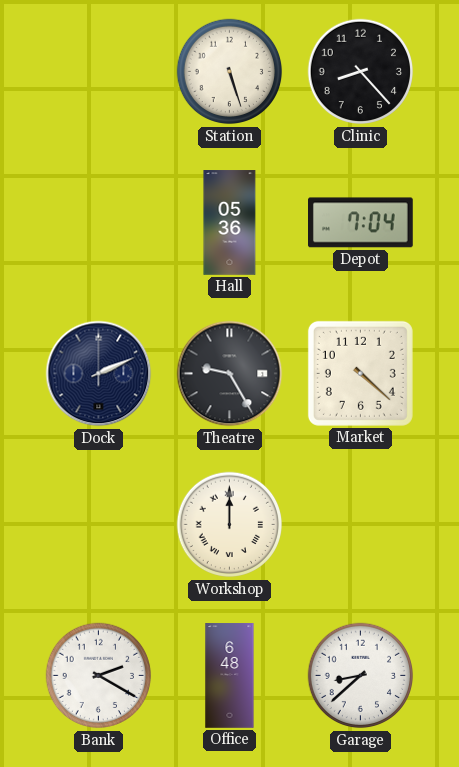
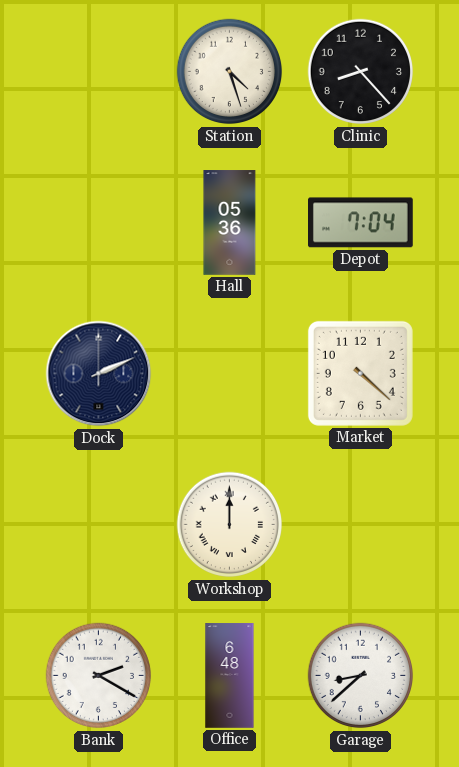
Station: 5:27 -> 4:27 (230, 72)
Theatre: 9:25 -> none (230, 374)
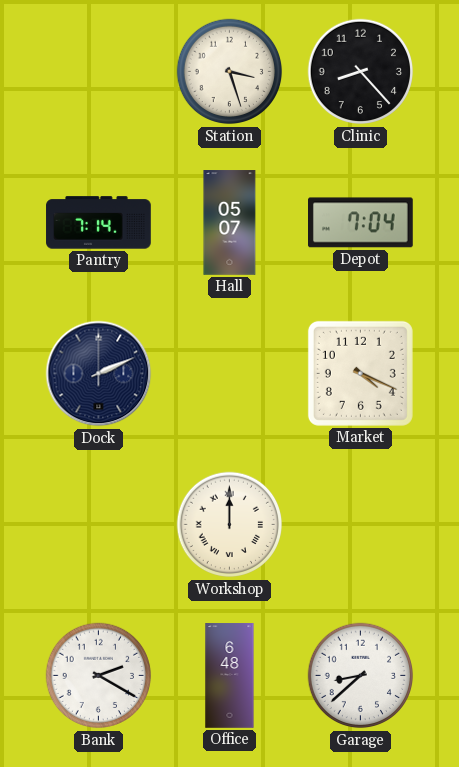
Station: 4:27 -> 3:27 (230, 72)
Pantry: none -> 7:14 (99, 223)
Hall: 05:36 -> 05:07 (230, 223)
Market: 4:22 -> 4:19 (360, 373)
